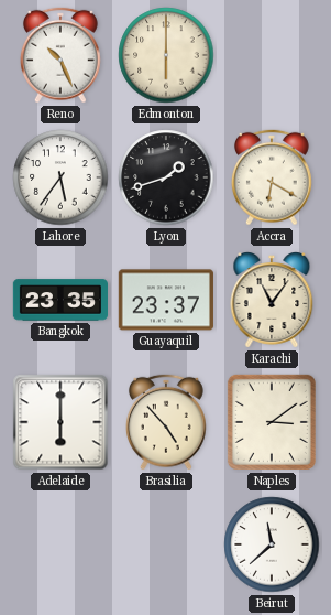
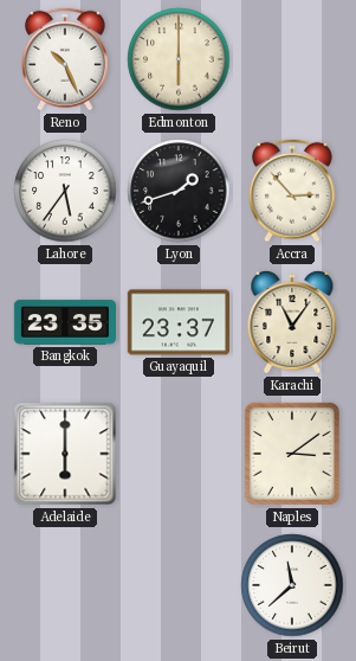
Accra: 6:20 -> 2:53 (293, 191)
Brasilia: 4:53 -> none (167, 422)
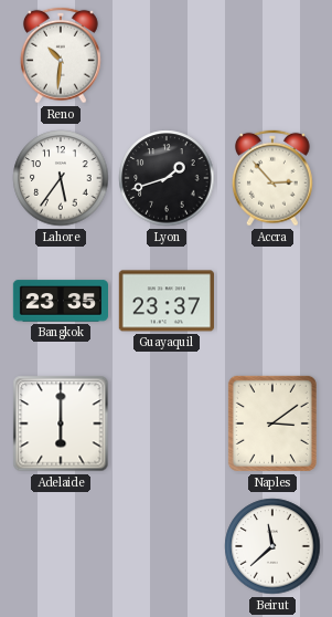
Reno: 10:26 -> 10:31 (62, 55)
Edmonton: 6:00 -> none (179, 59)
Karachi: 11:06 -> none (292, 322)
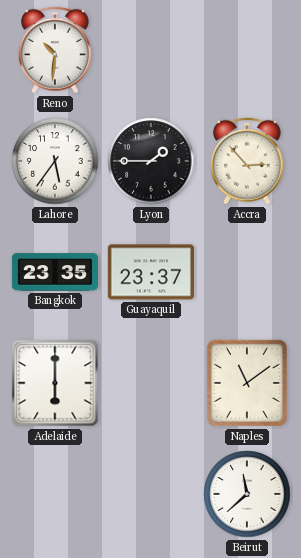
Lyon: 1:42 -> 1:45 (151, 161)
Naples: 3:09 -> 11:09 (247, 383)
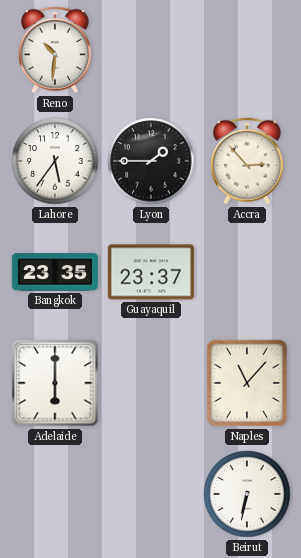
Naples: 11:09 -> 11:07 (247, 383)
Beirut: 11:38 -> 6:32 (247, 494)
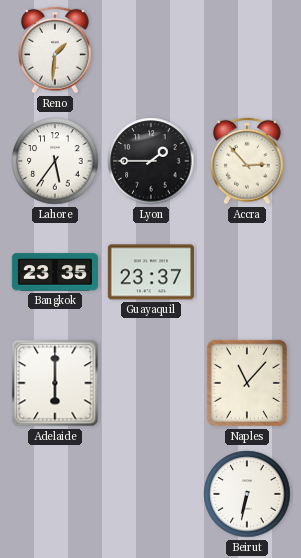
Reno: 10:31 -> 1:31 (56, 50)
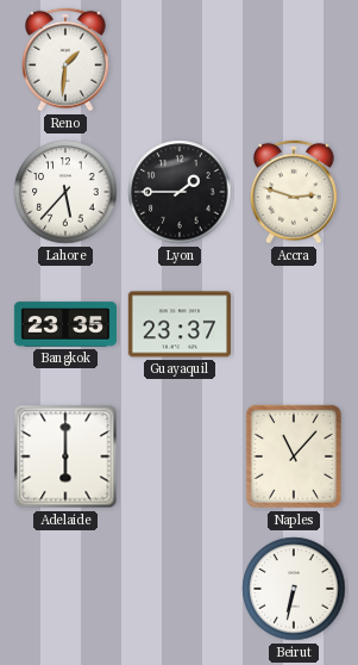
Lahore: 5:36 -> 5:37 (65, 192)
Accra: 2:53 -> 2:48 (295, 192)
